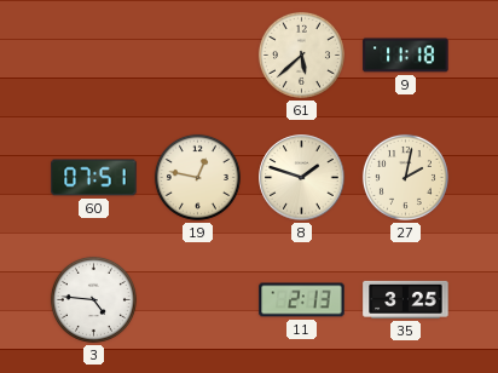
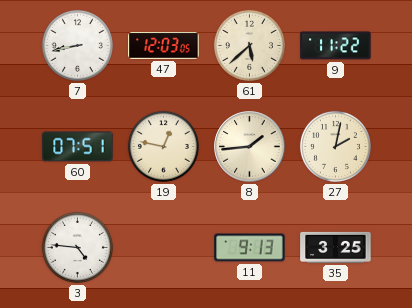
7: none -> 8:43 (77, 45)
47: none -> 12:03 (164, 46)
9: 11:18 -> 11:22 (336, 46)
8: 1:48 -> 1:44 (250, 147)
11: 2:13 -> 9:13 (250, 248)
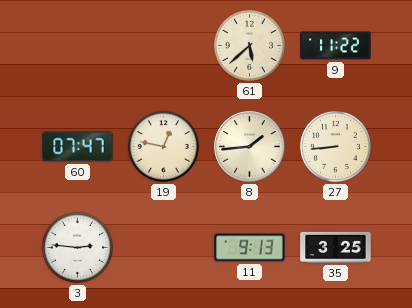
7: 8:43 -> none (77, 45)
47: 12:03 -> none (164, 46)
60: 07:51 -> 07:47 (78, 147)
27: 2:02 -> 8:44 (335, 146)
3: 4:46 -> 2:46 (77, 247)
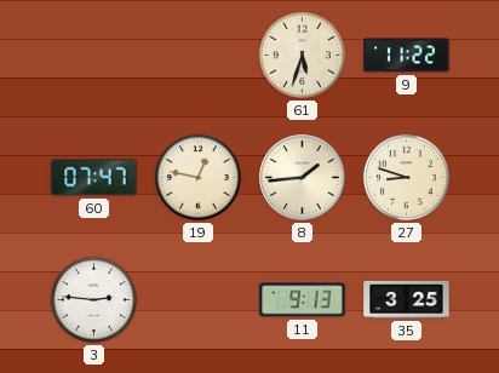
61: 5:38 -> 5:33 (302, 54)
27: 8:44 -> 8:48 (406, 177)
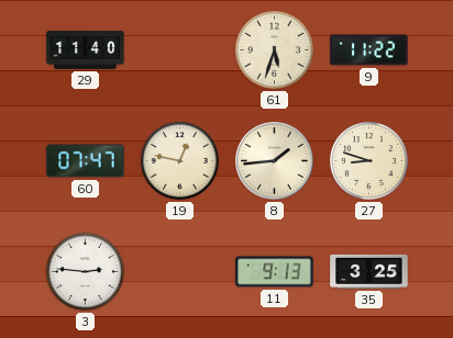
29: none -> 11:40 (86, 50)
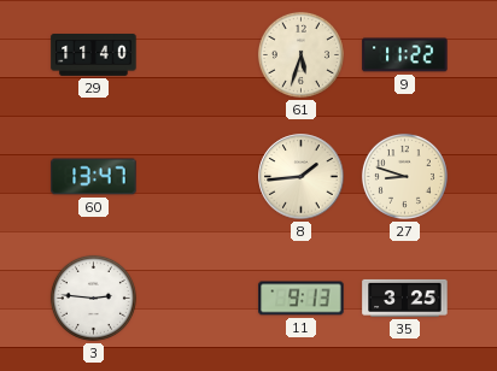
60: 07:47 -> 13:47 (94, 177)
19: 12:47 -> none (179, 160)
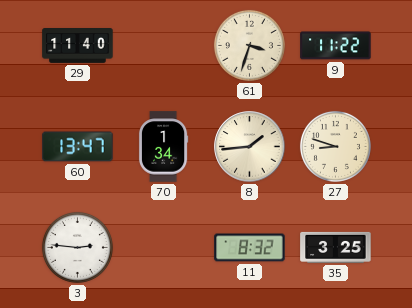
61: 5:33 -> 3:33 (249, 45)
70: none -> 1:34 (163, 147)
11: 9:13 -> 8:32 (250, 248)
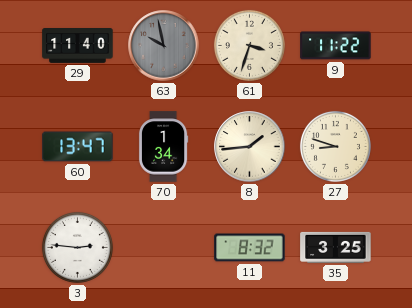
63: none -> 9:58 (164, 46)
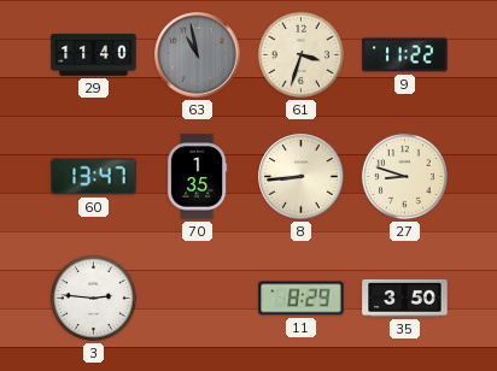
63: 9:58 -> 10:58 (198, 55)
70: 1:34 -> 1:35 (197, 177)
8: 1:44 -> 8:44 (302, 177)
11: 8:32 -> 8:29 (302, 299)
35: 3:25 -> 3:50 (405, 298)
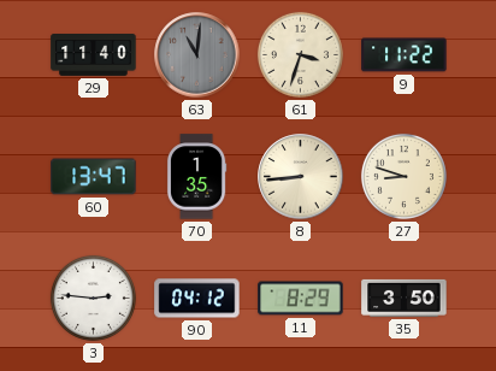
63: 10:58 -> 11:01 (197, 55)
90: none -> 04:12 (197, 299)
